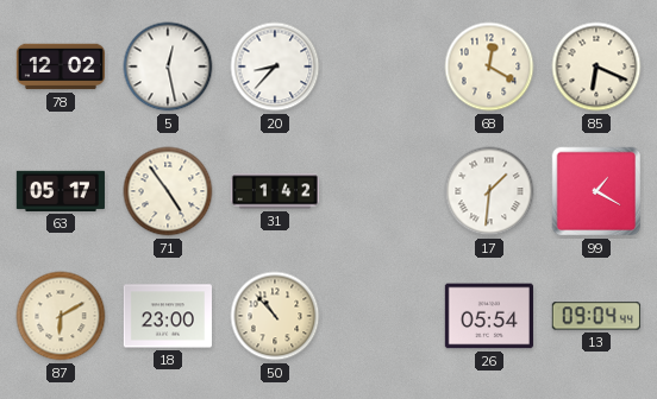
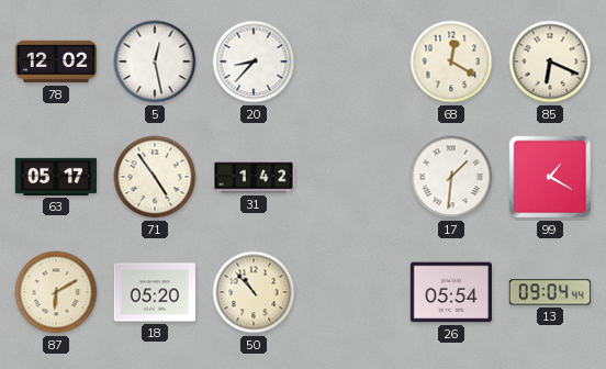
18: 23:00 -> 05:20 (155, 292)
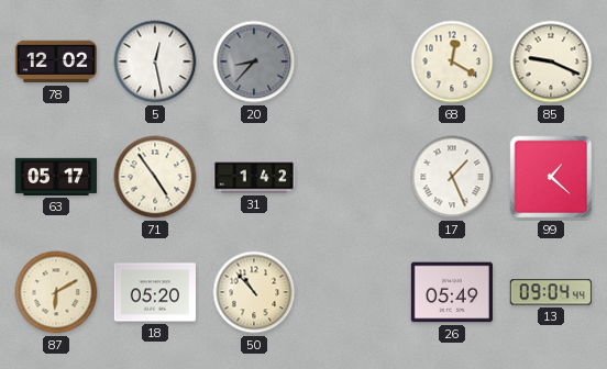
20 dial: white -> grey (254, 62)
85: 6:19 -> 9:19 (551, 62)
17: 1:31 -> 1:26 (452, 177)
99: 1:20 -> 1:22 (551, 177)
26: 05:54 -> 05:49 (452, 292)
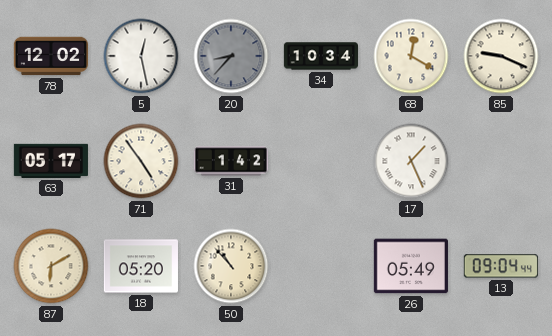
34: none -> 10:34 (320, 56)
99: 1:22 -> none (551, 177)
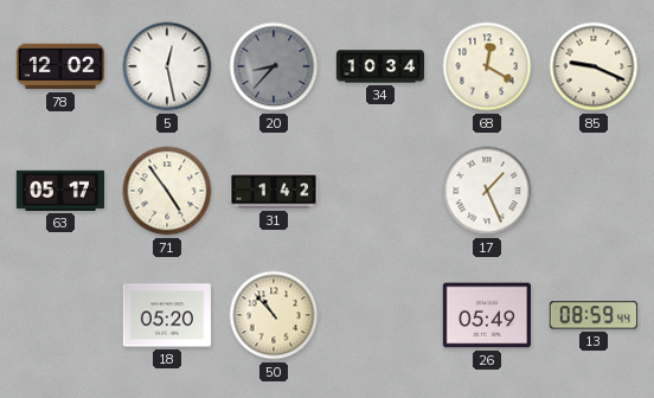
87: 6:10 -> none (51, 266)
13: 09:04 -> 08:59 (594, 315)
